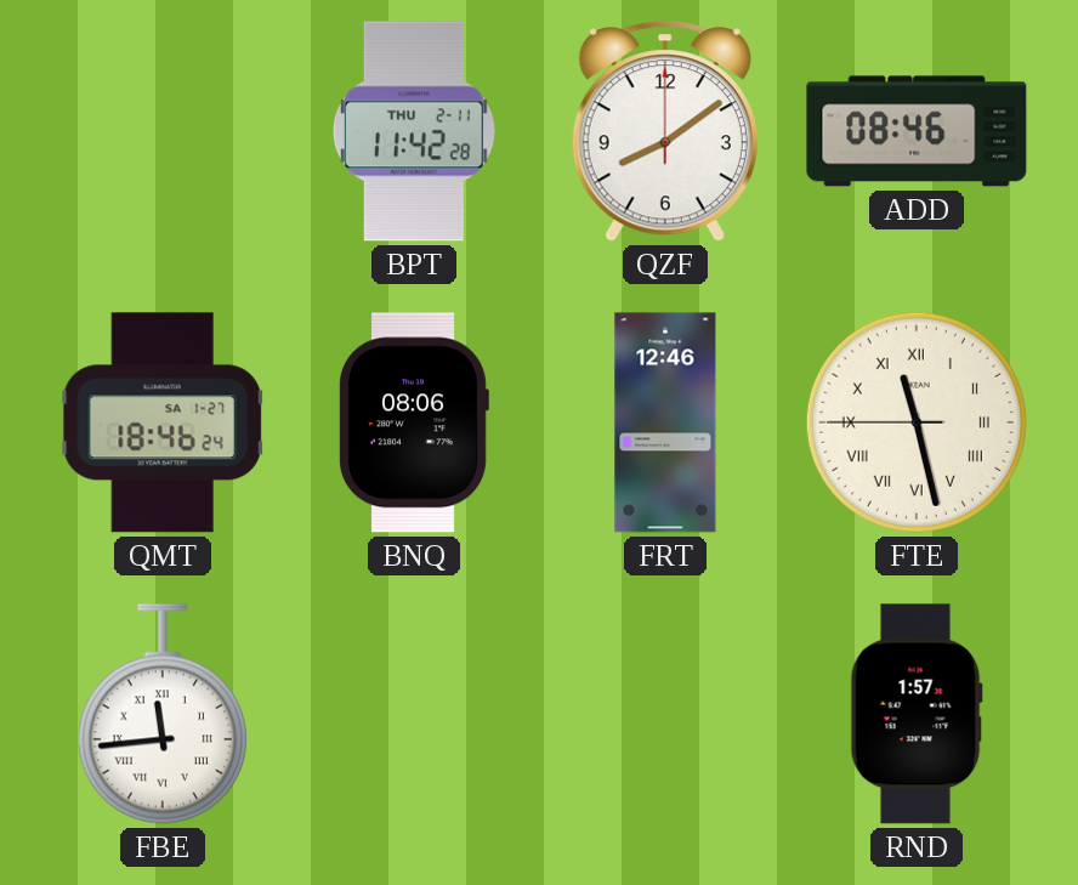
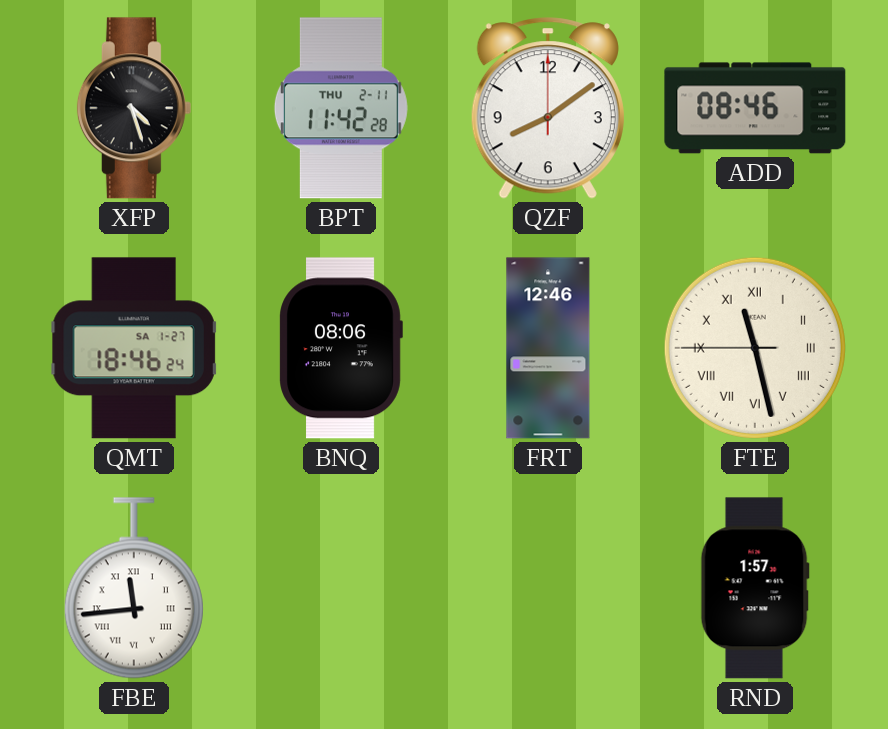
XFP: none -> 4:27 (134, 108)
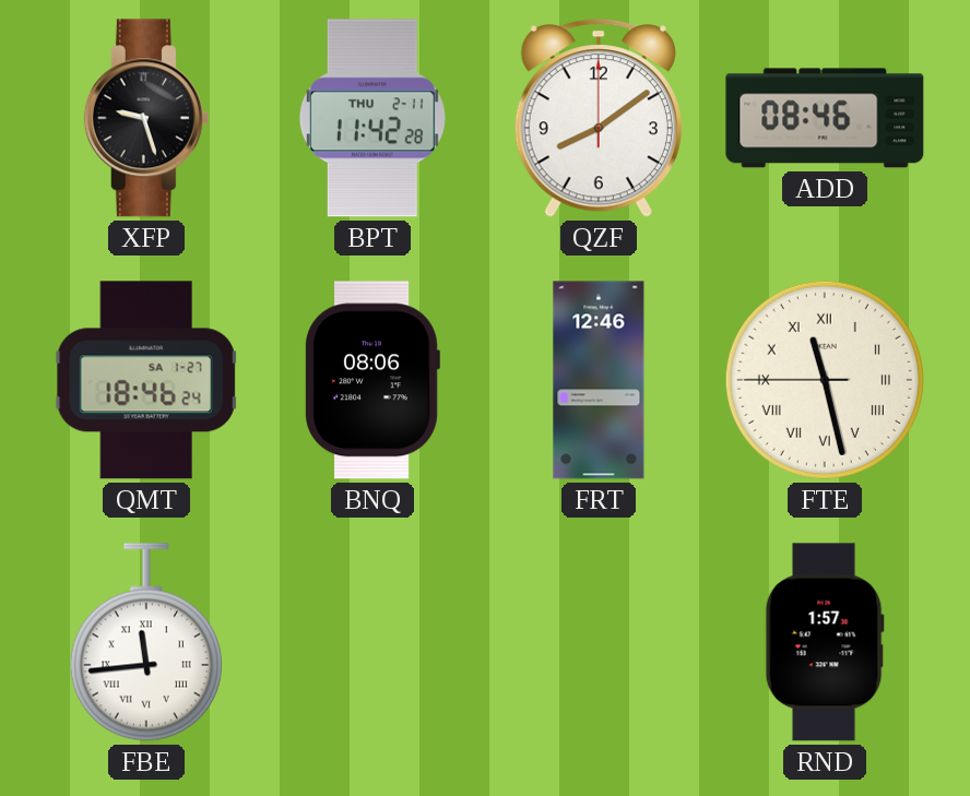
XFP: 4:27 -> 9:27 (146, 118)
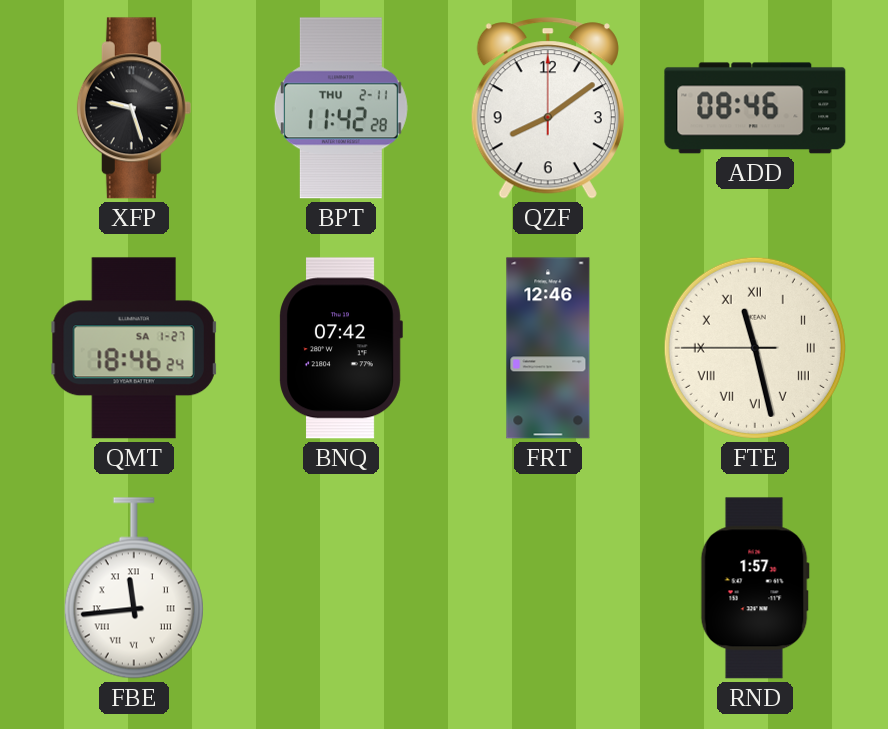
BNQ: 08:06 -> 07:42 (341, 348)
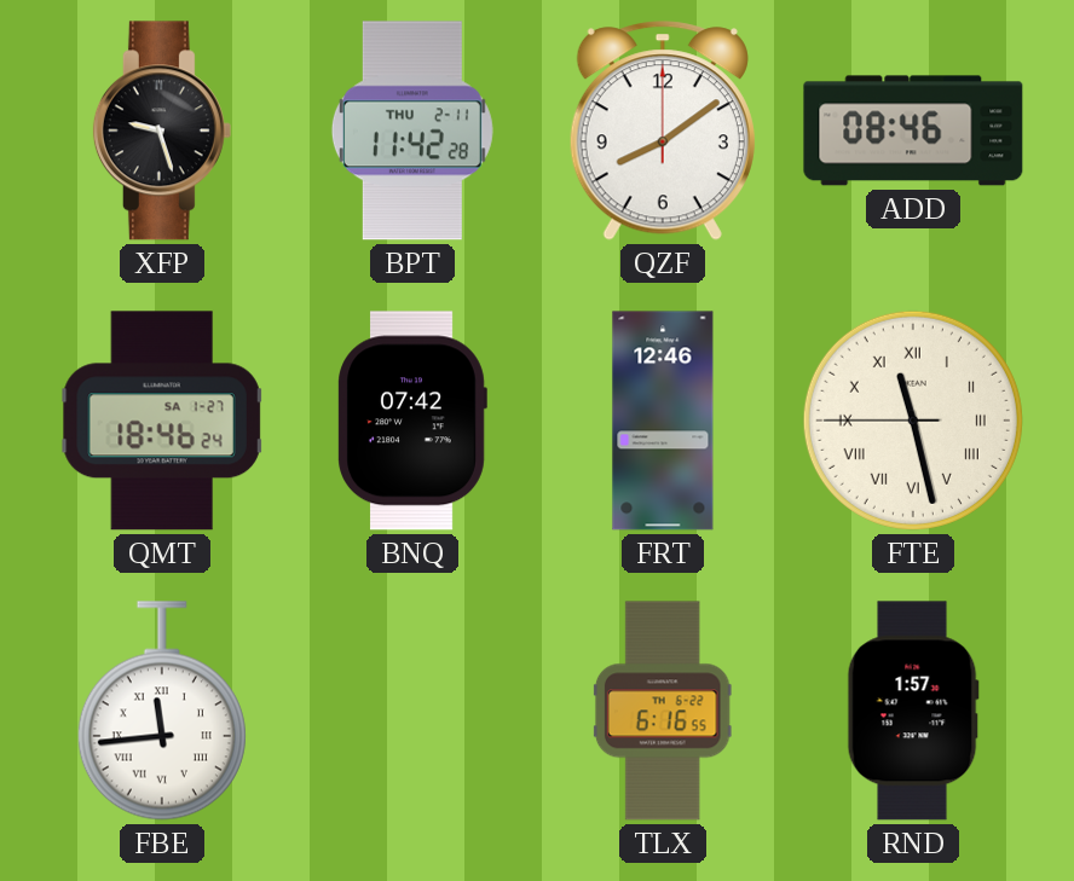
TLX: none -> 6:16 (663, 711)
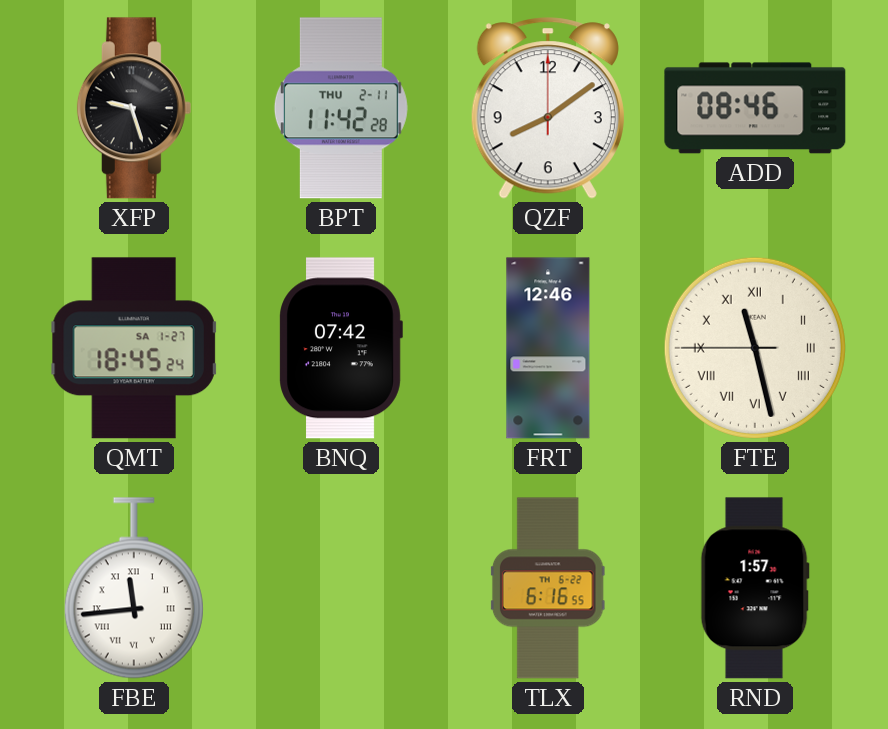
QMT: 18:46 -> 18:45 (134, 348)
